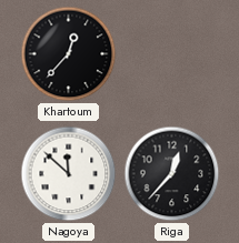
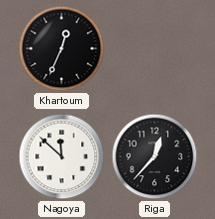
Khartoum: 12:37 -> 12:34 (62, 49)
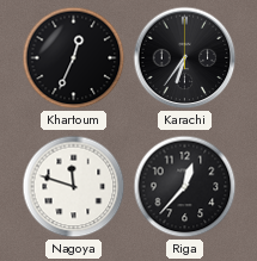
Karachi: none -> 6:36 (185, 58)
Nagoya: 11:52 -> 11:48 (74, 187)
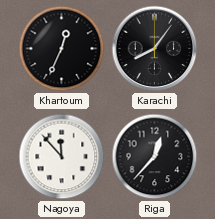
Karachi: 6:36 -> 8:06 (155, 49)
Nagoya: 11:48 -> 11:53 (62, 157)
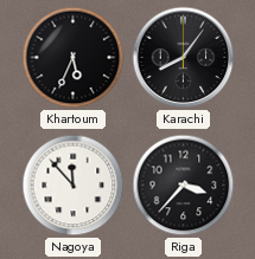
Khartoum: 12:34 -> 5:34 (74, 58)
Riga: 12:37 -> 3:37 (184, 186)
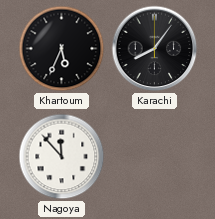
Riga: 3:37 -> none (184, 186)
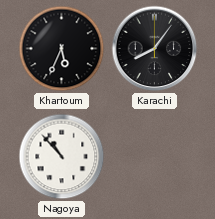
Nagoya: 11:53 -> 10:53 (62, 157)
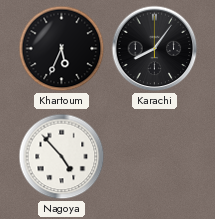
Nagoya: 10:53 -> 4:53 (62, 157)
